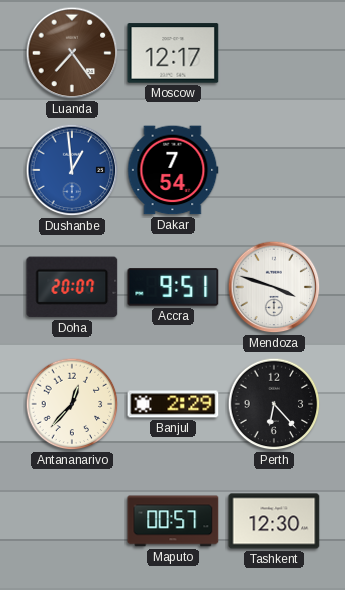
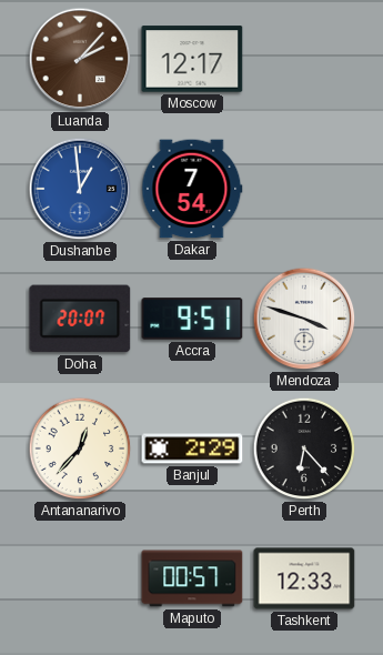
Luanda: 7:24 -> 2:07 (80, 59)
Tashkent: 12:30 -> 12:33 (304, 578)
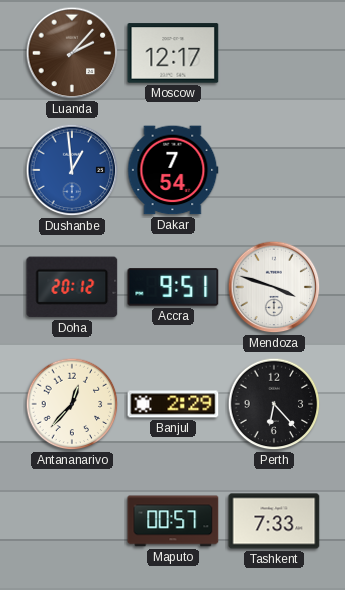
Doha: 20:07 -> 20:12 (72, 287)
Tashkent: 12:33 -> 7:33 (274, 521)
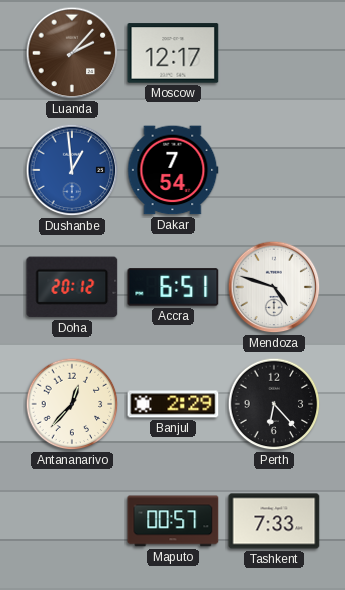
Accra: 9:51 -> 6:51 (173, 287)
Mendoza: 3:48 -> 4:48 (274, 287)
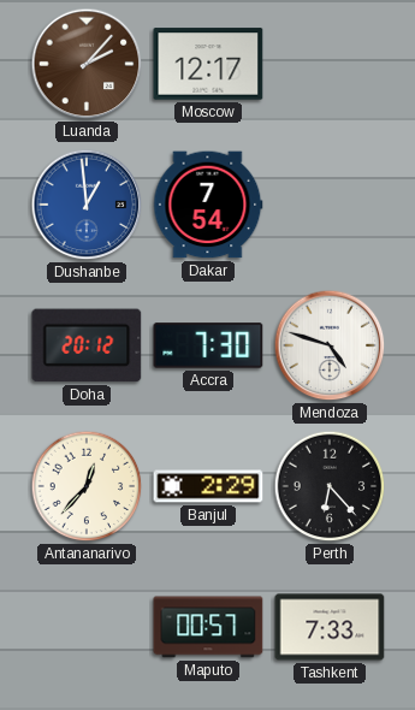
Accra: 6:51 -> 7:30 (208, 345)
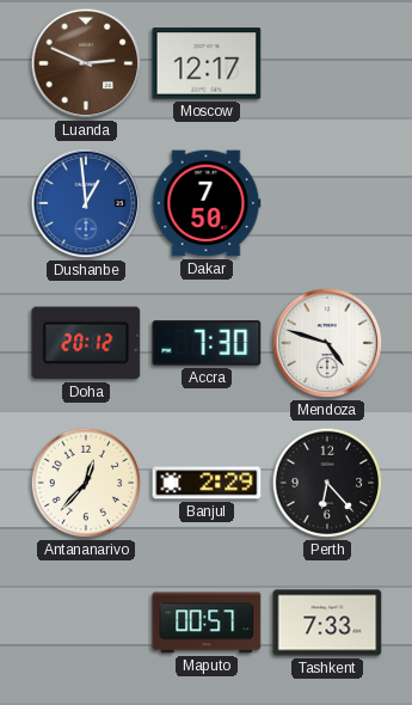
Luanda: 2:07 -> 2:49 (86, 63)
Dakar: 7:54 -> 7:50 (207, 203)
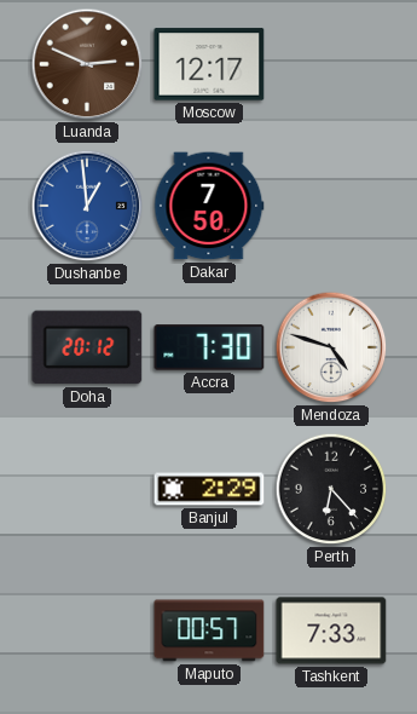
Antananarivo: 12:37 -> none (86, 483)
